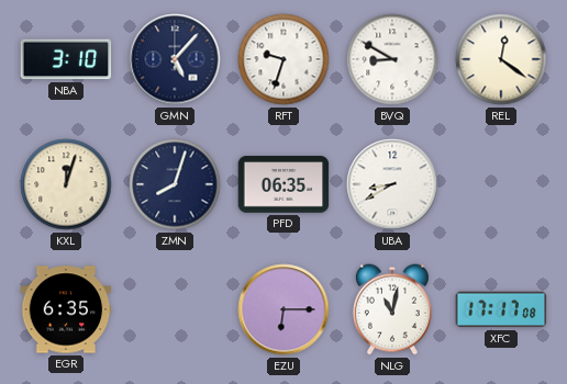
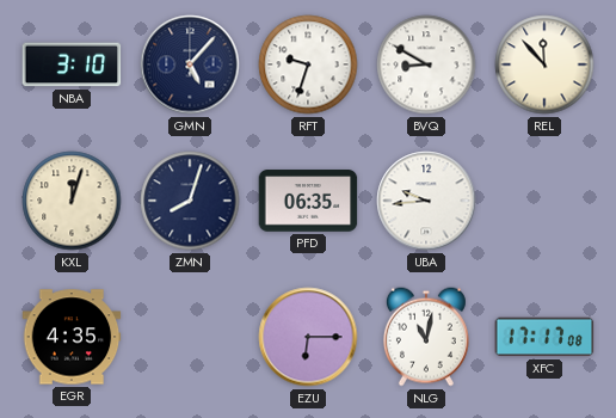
REL: 12:21 -> 11:53 (544, 64)
UBA: 8:40 -> 9:44 (426, 201)
EGR: 6:35 -> 4:35 (72, 337)
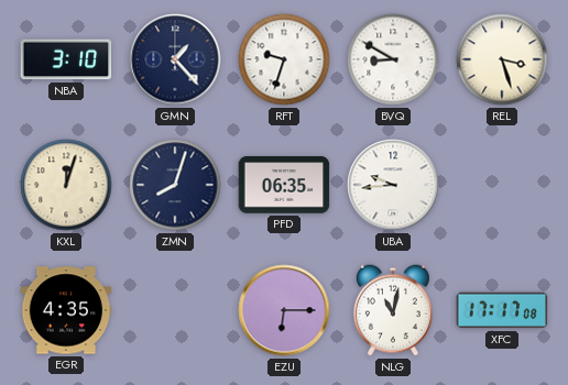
GMN: 5:07 -> 1:23 (175, 59)
REL: 11:53 -> 3:27 (502, 59)
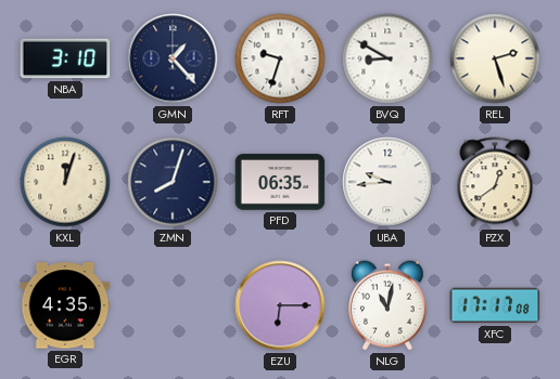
REL: 3:27 -> 2:27 (495, 58)
PZX: none -> 12:39 (495, 182)
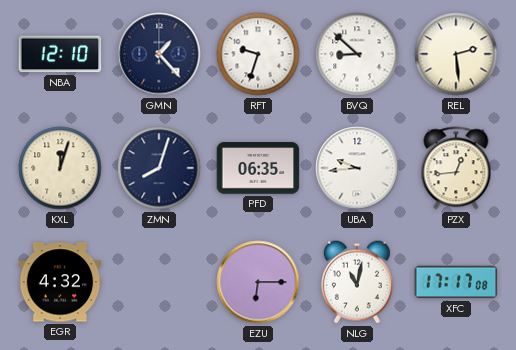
NBA: 3:10 -> 12:10 (60, 54)
BVQ: 8:50 -> 8:52 (357, 54)
REL: 2:27 -> 2:29 (456, 54)
PZX: 12:39 -> 12:44 (456, 168)
EGR: 4:35 -> 4:32 (60, 282)
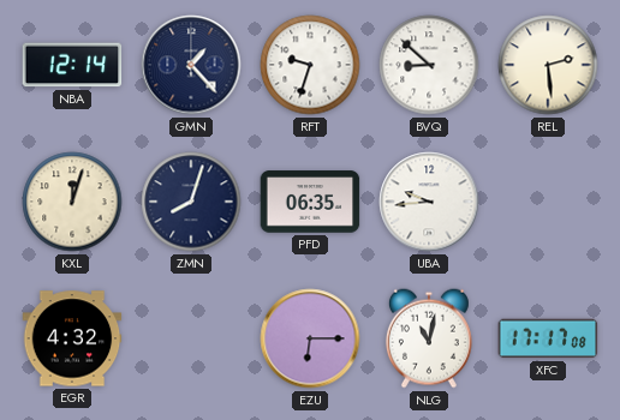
NBA: 12:10 -> 12:14 (72, 65)
PZX: 12:44 -> none (456, 168)
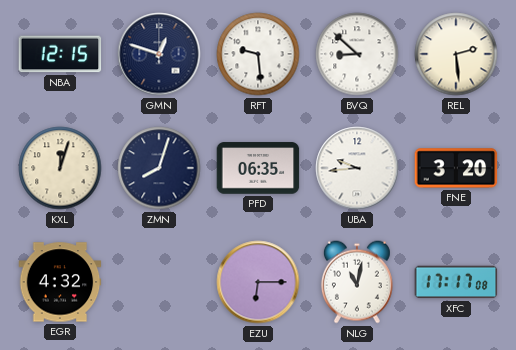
NBA: 12:14 -> 12:15 (60, 54)
GMN: 1:23 -> 12:48 (159, 54)
RFT: 9:33 -> 9:29 (258, 54)
FNE: none -> 3:20 (456, 168)
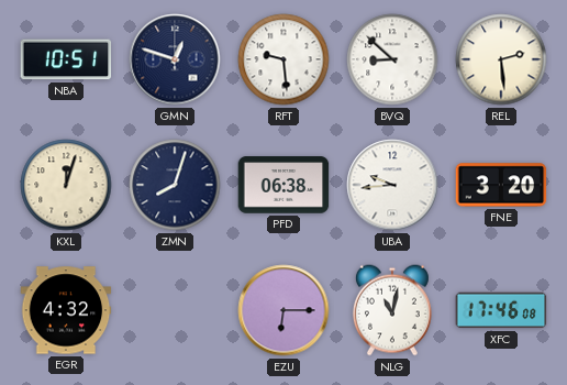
NBA: 12:15 -> 10:51 (66, 59)
PFD: 06:35 -> 06:38 (283, 185)
XFC: 17:17 -> 17:46 (501, 310)
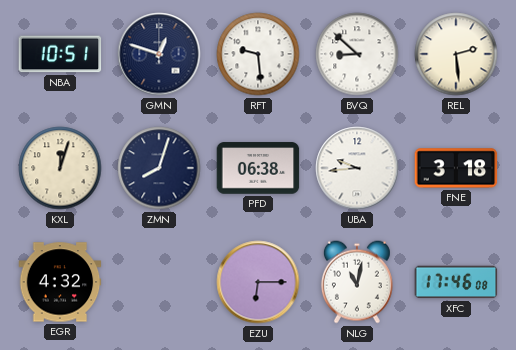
FNE: 3:20 -> 3:18 (456, 168)
